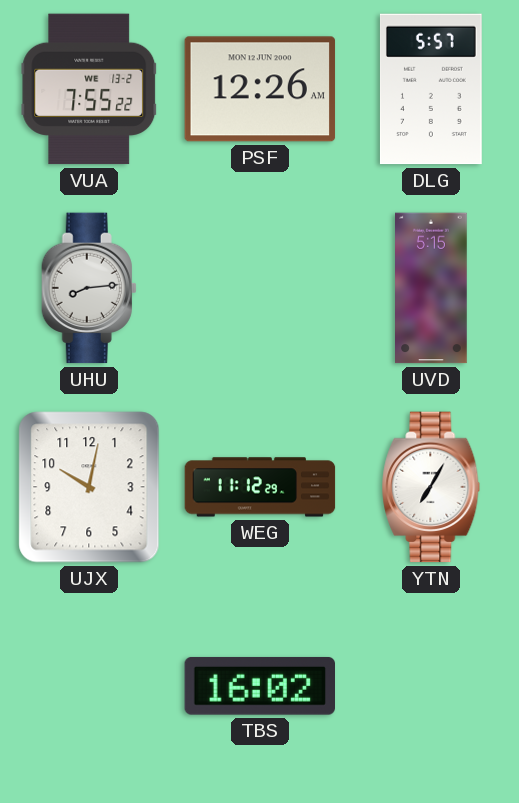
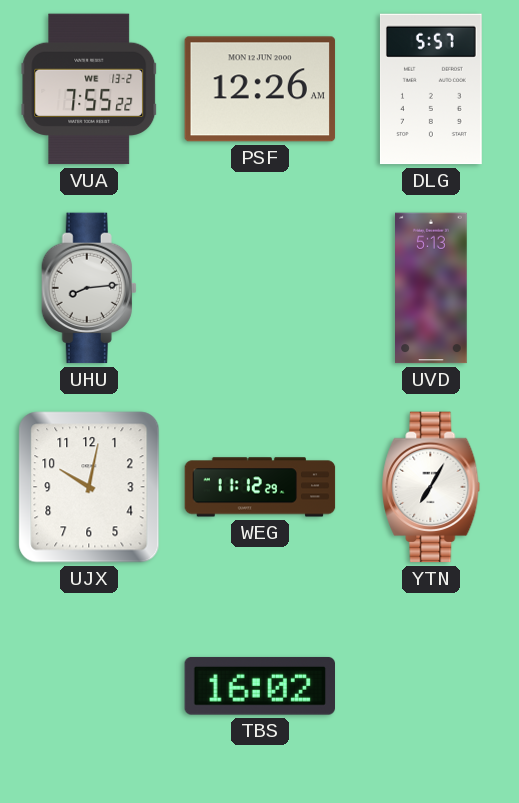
UVD: 5:15 -> 5:13 (432, 288)
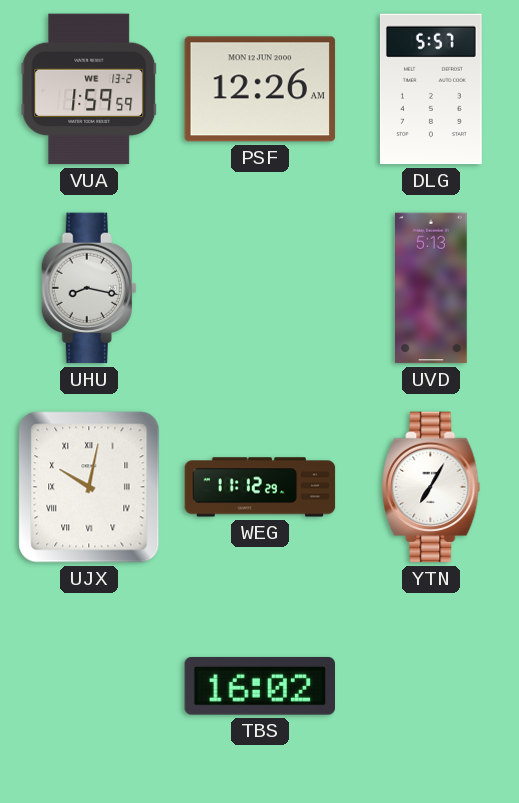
VUA: 7:55 -> 1:59 (89, 89)
UHU: 8:14 -> 8:17 (89, 288)
UJX numerals: Arabic -> Roman (89, 487)
